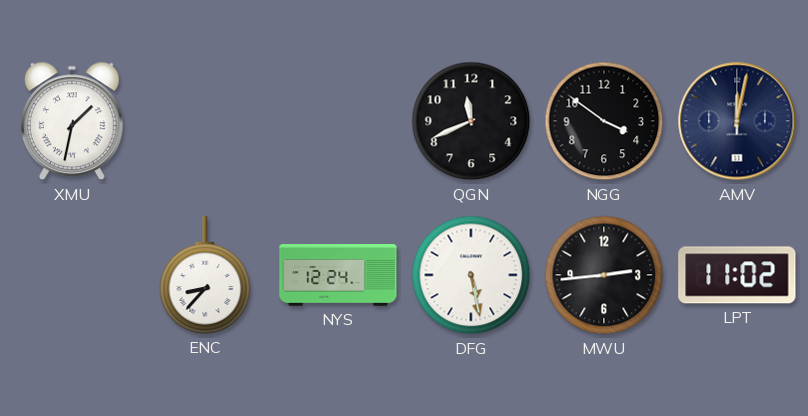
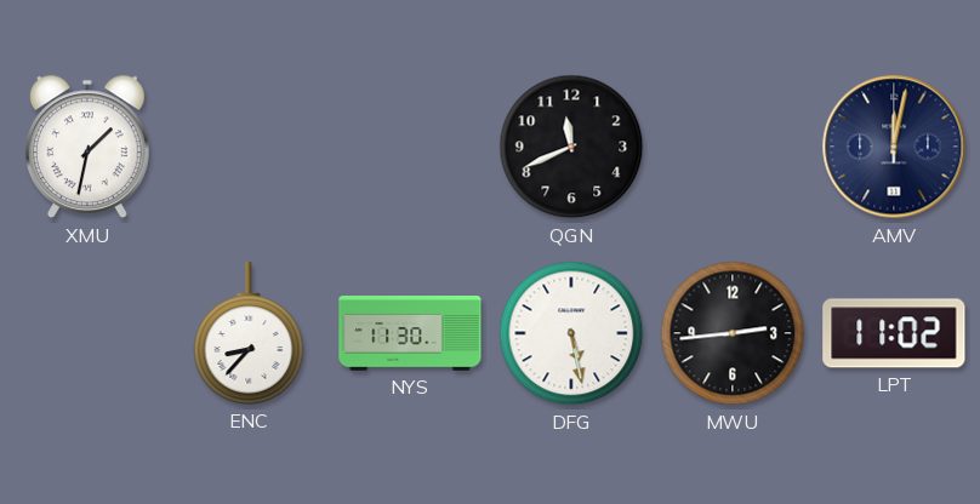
NGG: 3:51 -> none (604, 121)
NYS: 12:24 -> 11:30 (410, 333)
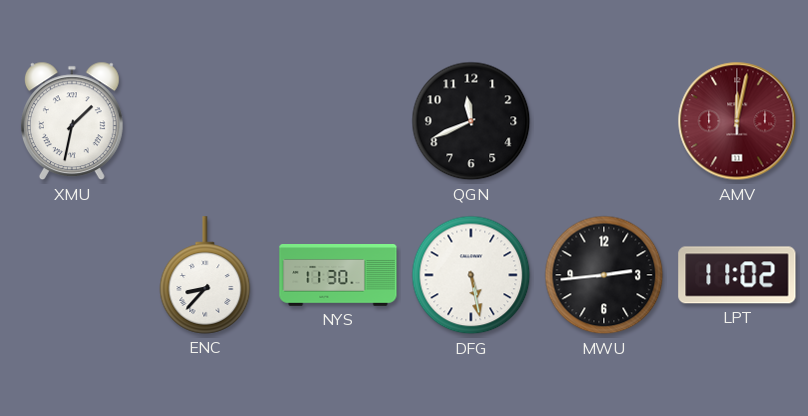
AMV dial: navy -> burgundy (737, 121)
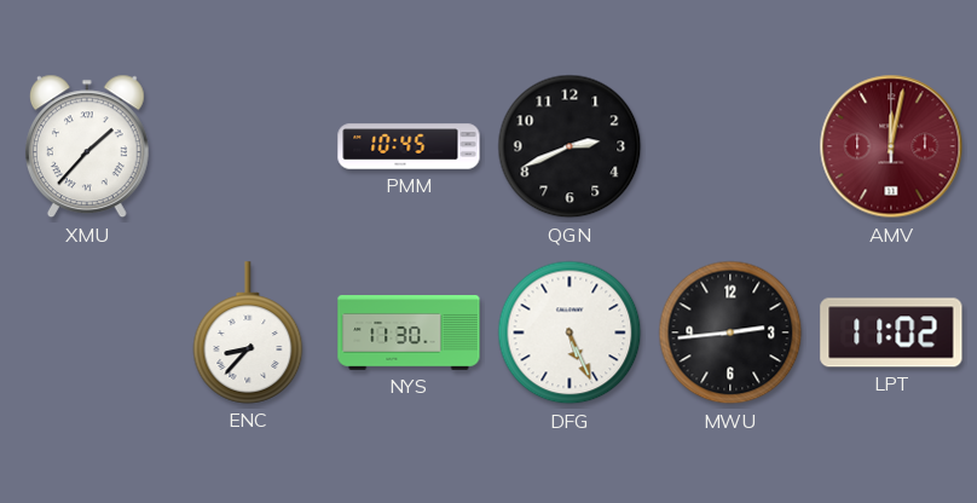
XMU: 1:32 -> 1:37 (87, 146)
PMM: none -> 10:45 (409, 146)
QGN: 11:41 -> 2:41 (570, 146)
DFG: 5:28 -> 5:26 (570, 333)
